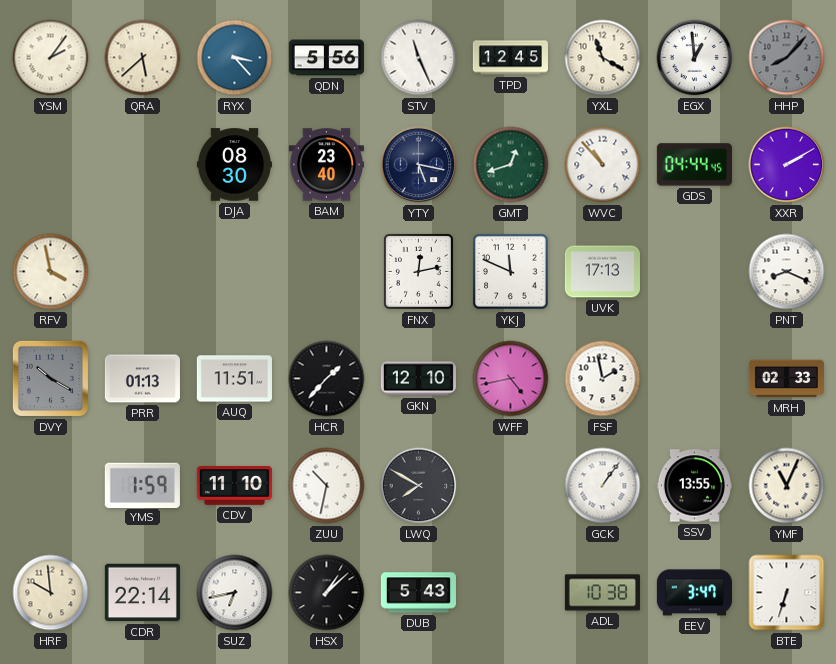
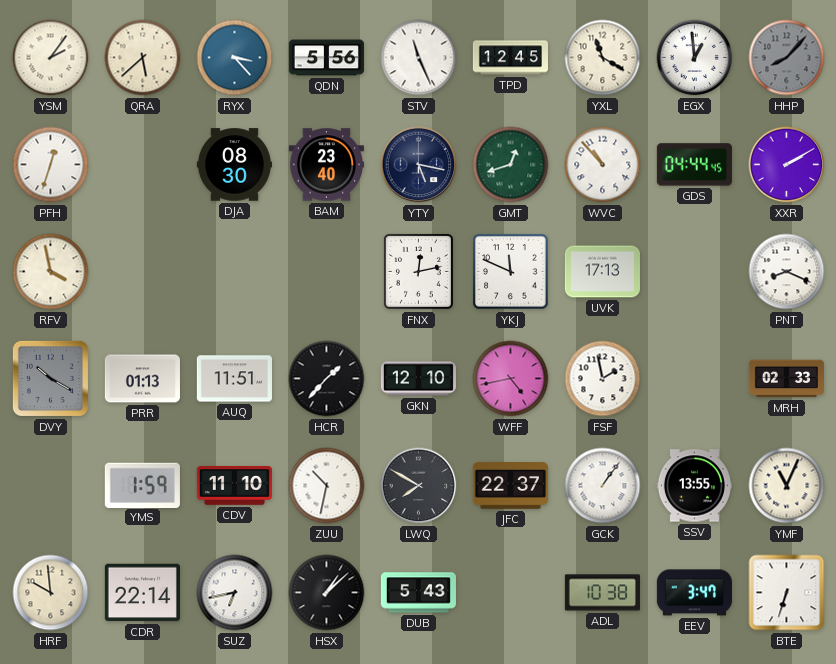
PFH: none -> 12:33 (51, 165)
JFC: none -> 22:37 (510, 486)
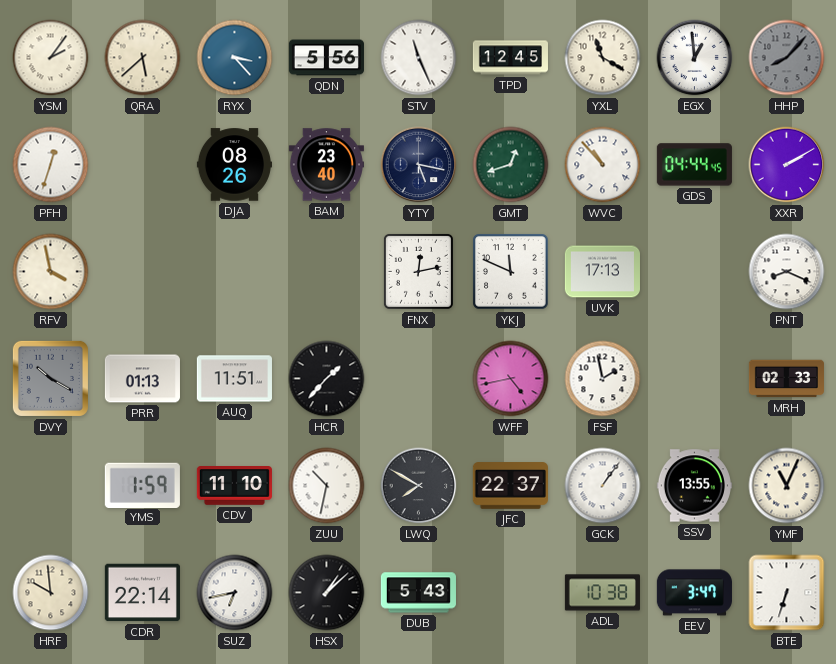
DJA: 08:30 -> 08:26 (234, 165)
GKN: 12:10 -> none (418, 379)
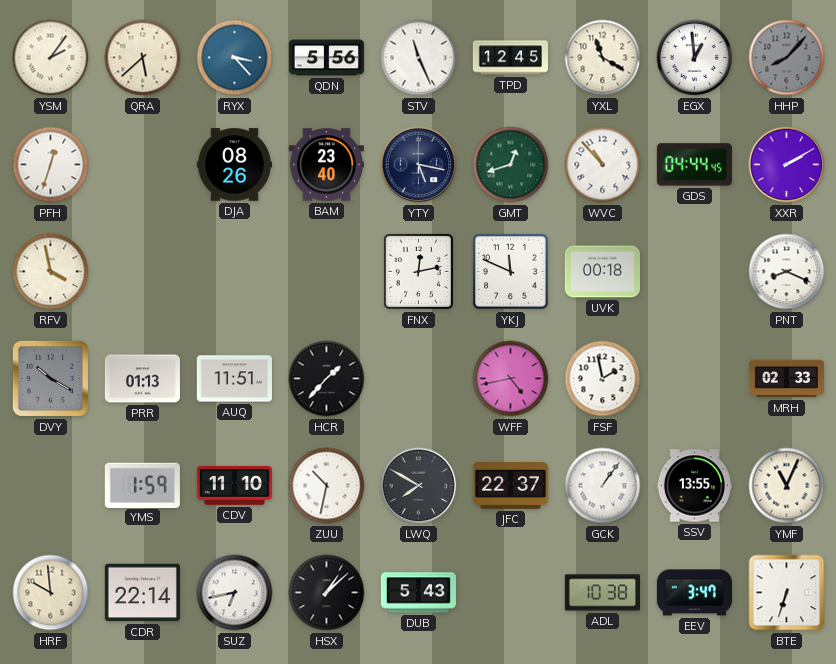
UVK: 17:13 -> 00:18 (602, 272)
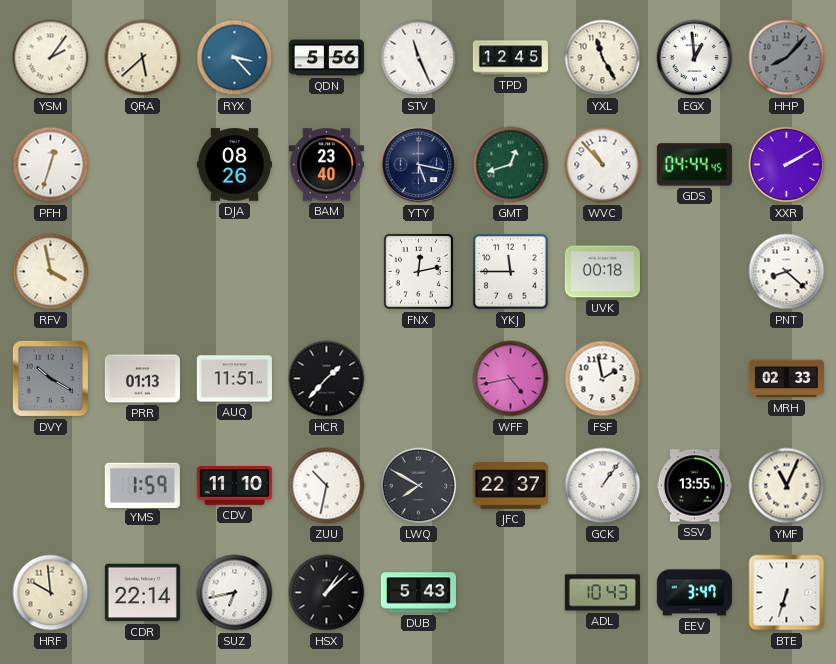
YXL: 11:20 -> 11:25 (603, 58)
YKJ: 11:49 -> 11:45 (511, 272)
PNT: 8:19 -> 8:22 (787, 272)
ADL: 10:38 -> 10:43 (602, 593)
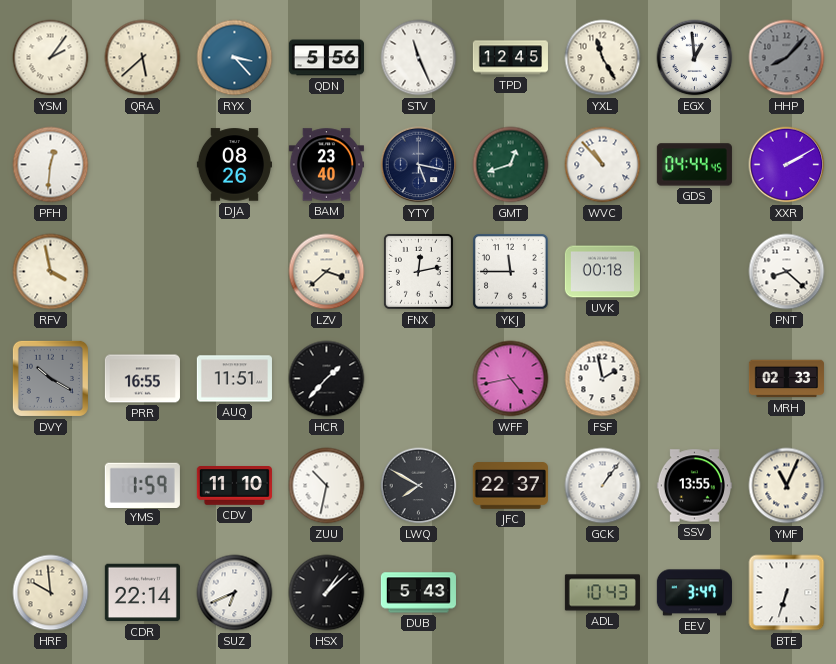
PFH: 12:33 -> 12:31 (51, 165)
LZV: none -> 3:38 (327, 272)
PRR: 01:13 -> 16:55 (142, 379)
SUZ: 6:43 -> 6:41 (235, 593)
